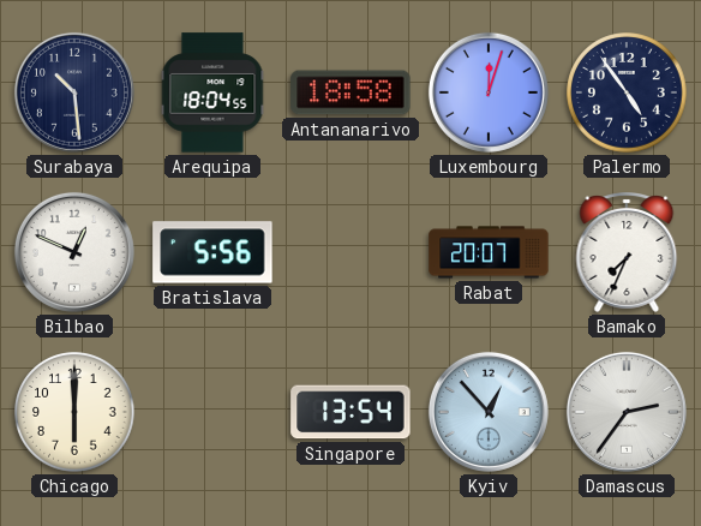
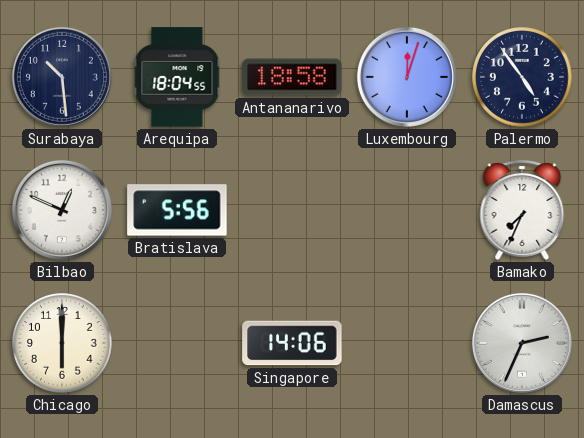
Rabat: 20:07 -> none (489, 252)
Singapore: 13:54 -> 14:06 (292, 343)
Kyiv: 12:53 -> none (489, 412)
Damascus: 2:36 -> 2:34 (522, 343)
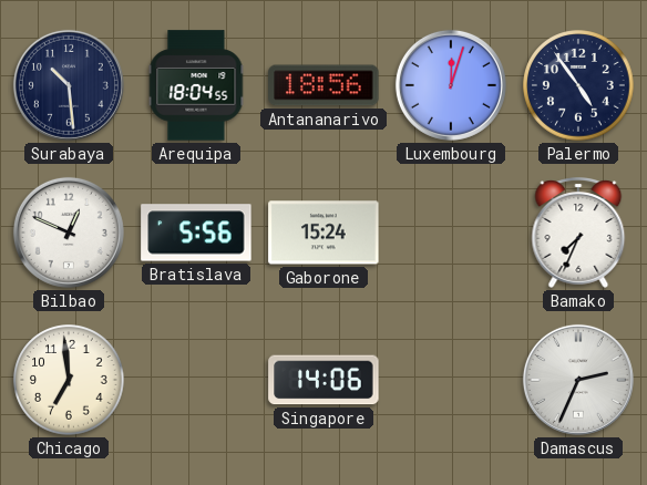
Antananarivo: 18:58 -> 18:56 (323, 85)
Gaborone: none -> 15:24 (323, 233)
Chicago: 6:00 -> 6:59 (69, 380)
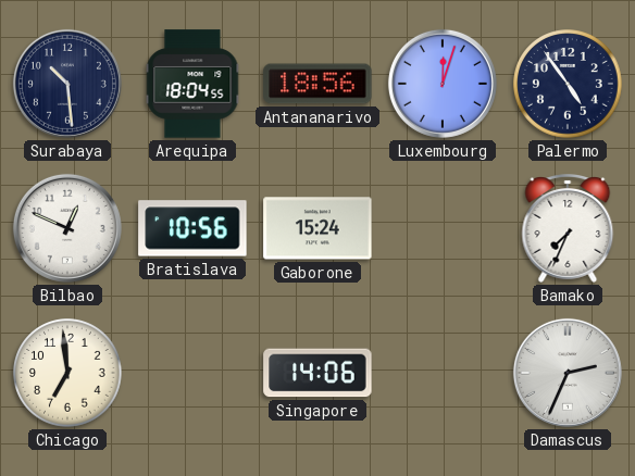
Bratislava: 5:56 -> 10:56 (192, 228)
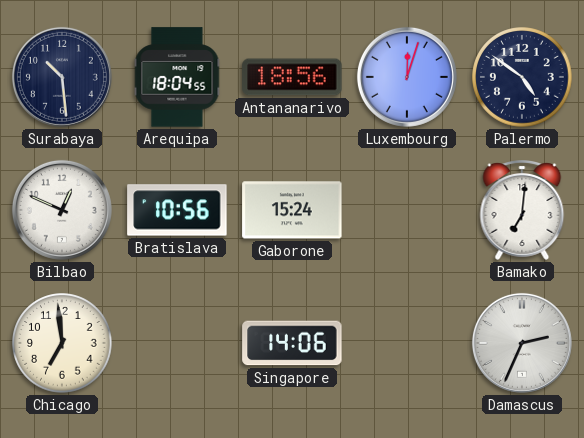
Palermo: 4:54 -> 4:51 (522, 77)
Bamako: 7:34 -> 7:01 (522, 211)
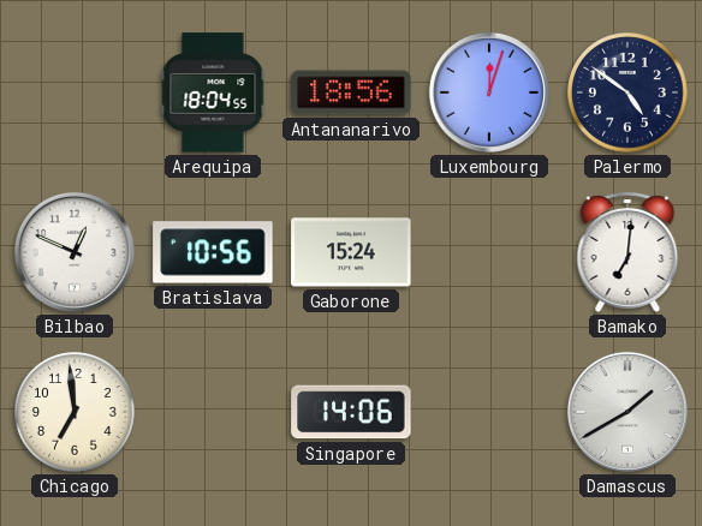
Surabaya: 10:29 -> none (62, 77)
Damascus: 2:34 -> 1:40 (627, 412)
